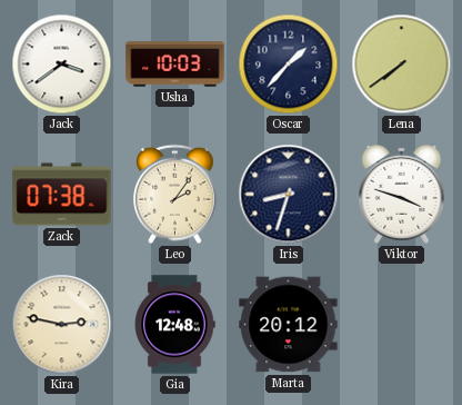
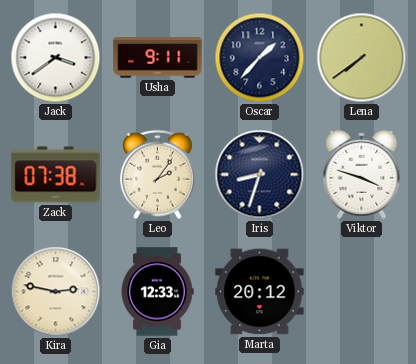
Usha: 10:03 -> 9:11 (158, 58)
Gia: 12:48 -> 12:33 (157, 292)
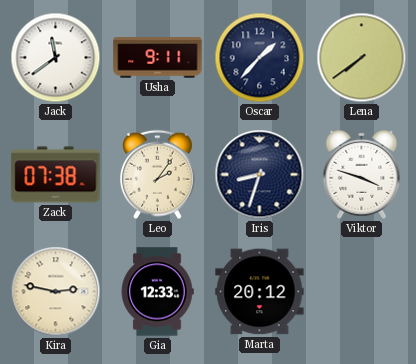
Jack: 3:39 -> 11:39 (56, 58)
